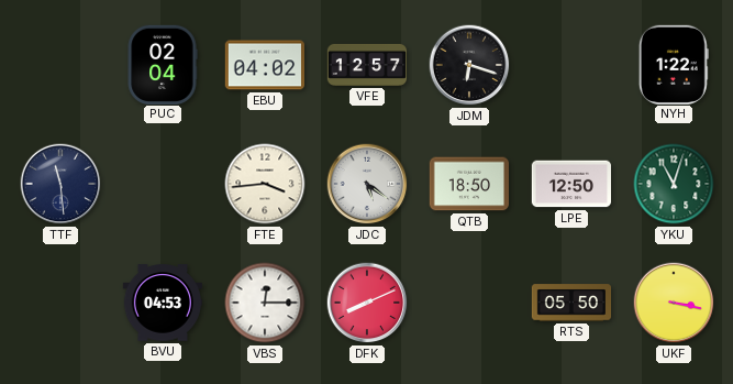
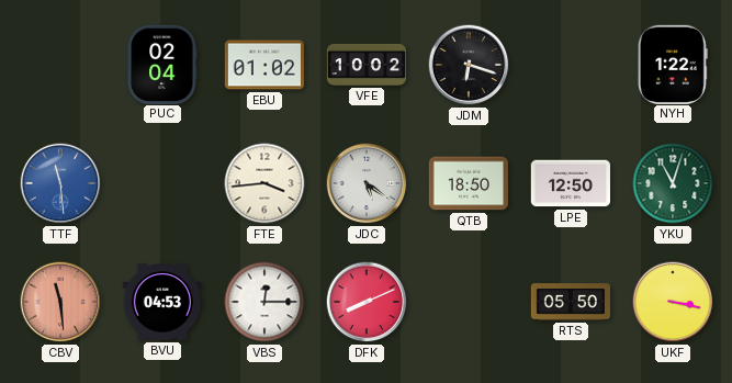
EBU: 04:02 -> 01:02 (263, 65)
VFE: 12:57 -> 10:02 (367, 65)
TTF dial: navy -> blue (60, 183)
CBV: none -> 11:29 (60, 302)
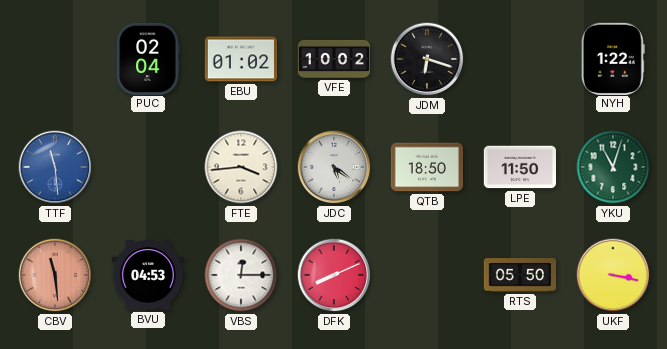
LPE: 12:50 -> 11:50 (520, 167)
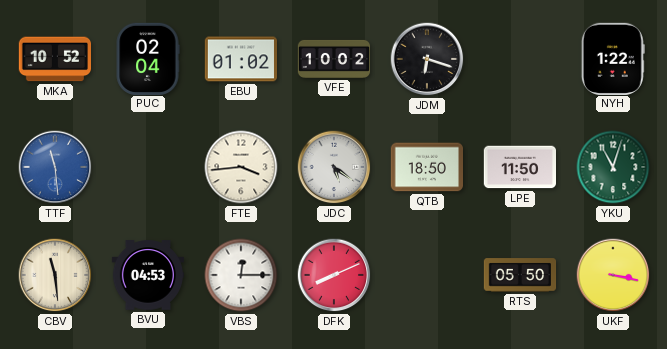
MKA: none -> 10:52 (54, 59)
CBV dial: salmon -> cream (55, 275)
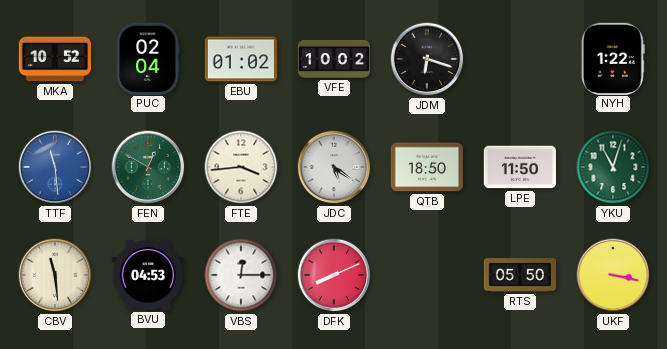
FEN: none -> 12:50 (148, 167)
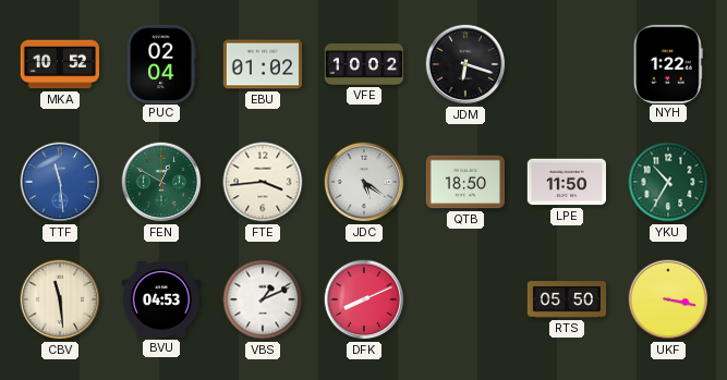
YKU: 11:03 -> 10:35 (668, 182)
VBS: 12:15 -> 1:11 (263, 299)
